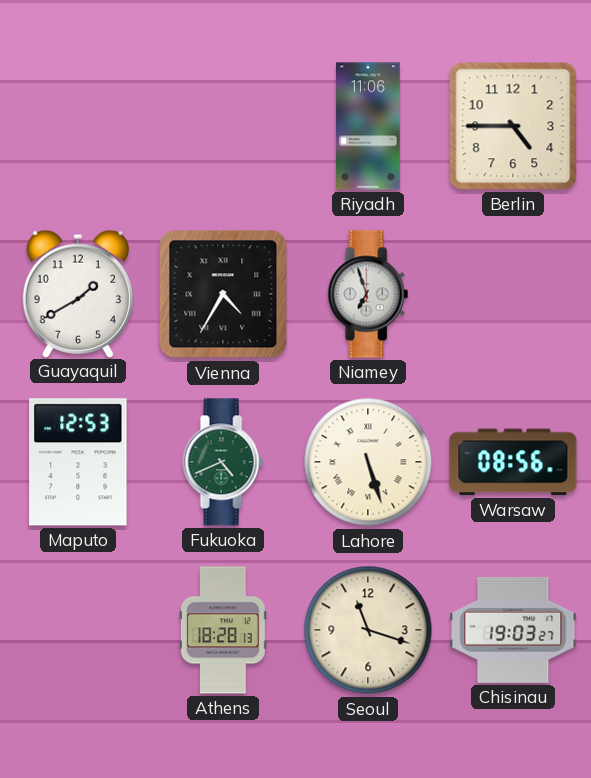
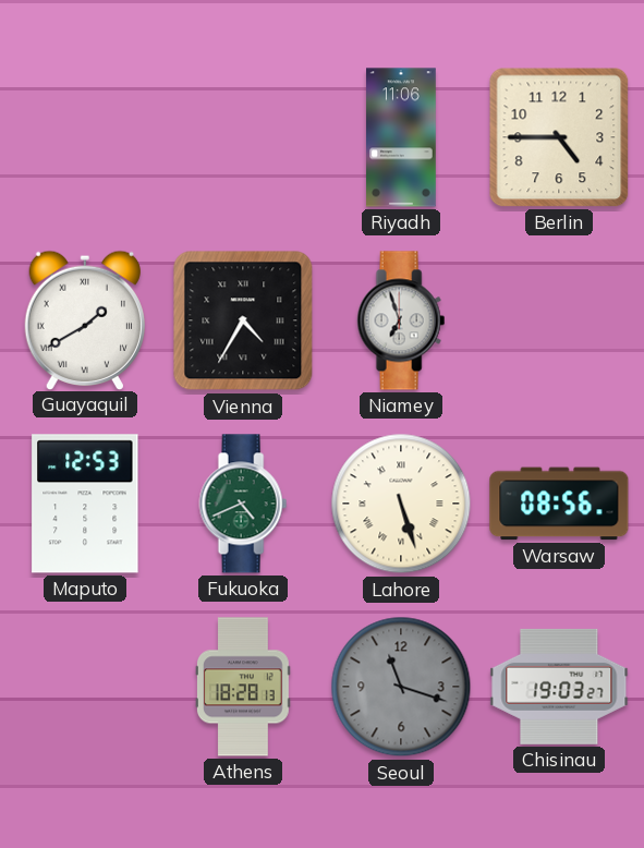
Guayaquil numerals: Arabic -> Roman (84, 319)
Seoul dial: cream -> grey (401, 687)
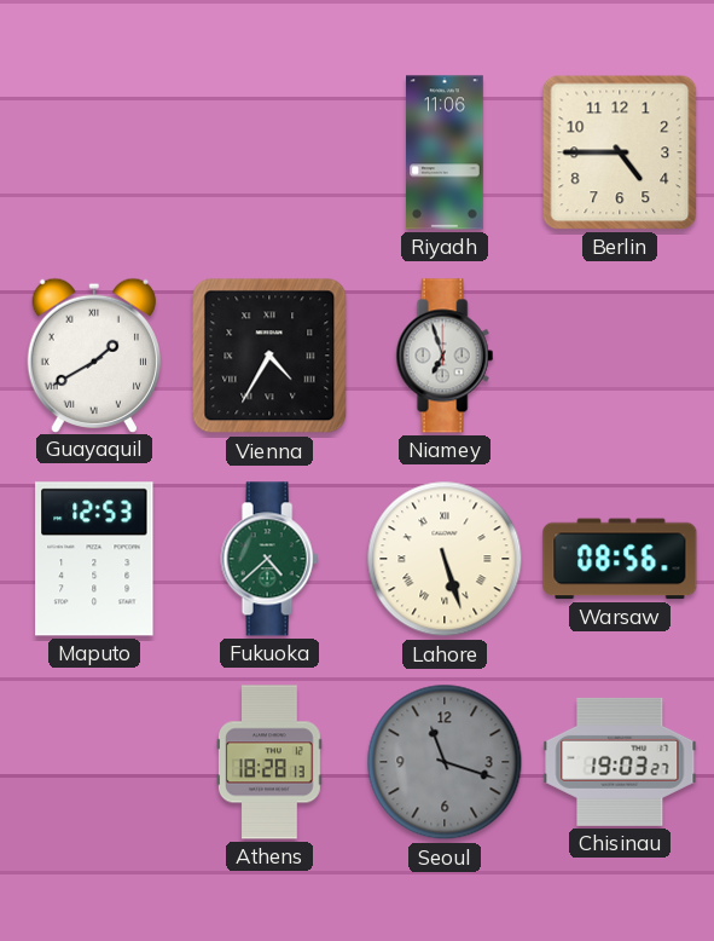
Fukuoka: 4:41 -> 4:38 (269, 559)
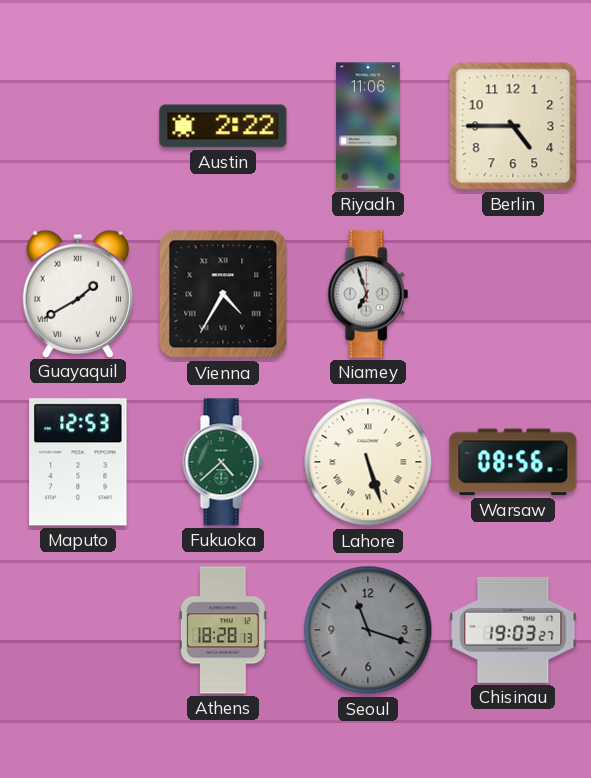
Austin: none -> 2:22 (223, 126)
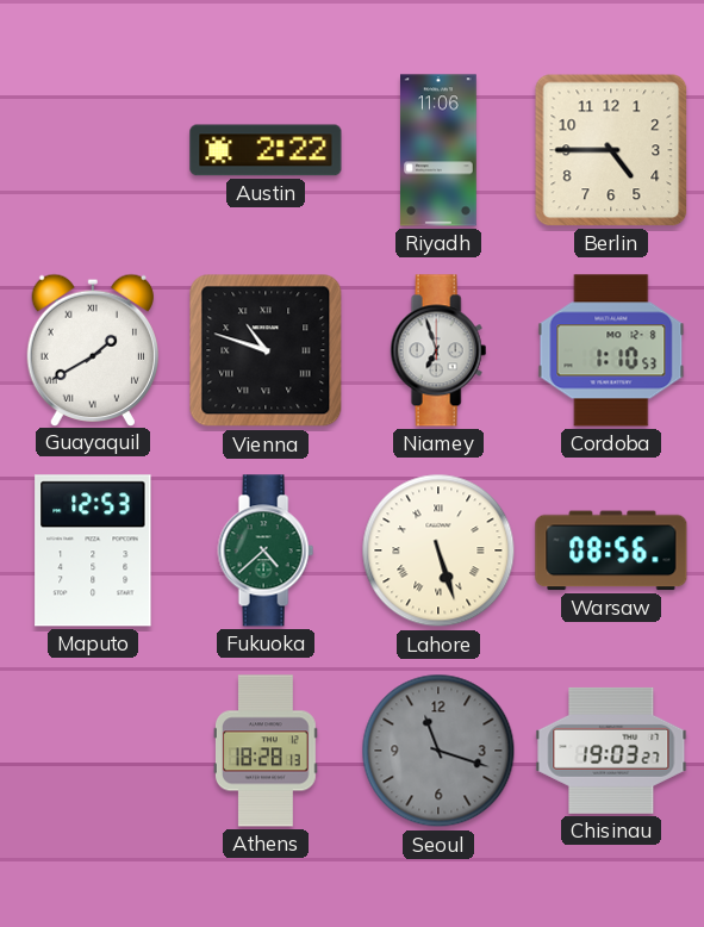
Vienna: 4:35 -> 10:48 (266, 350)
Cordoba: none -> 1:10 (611, 350)
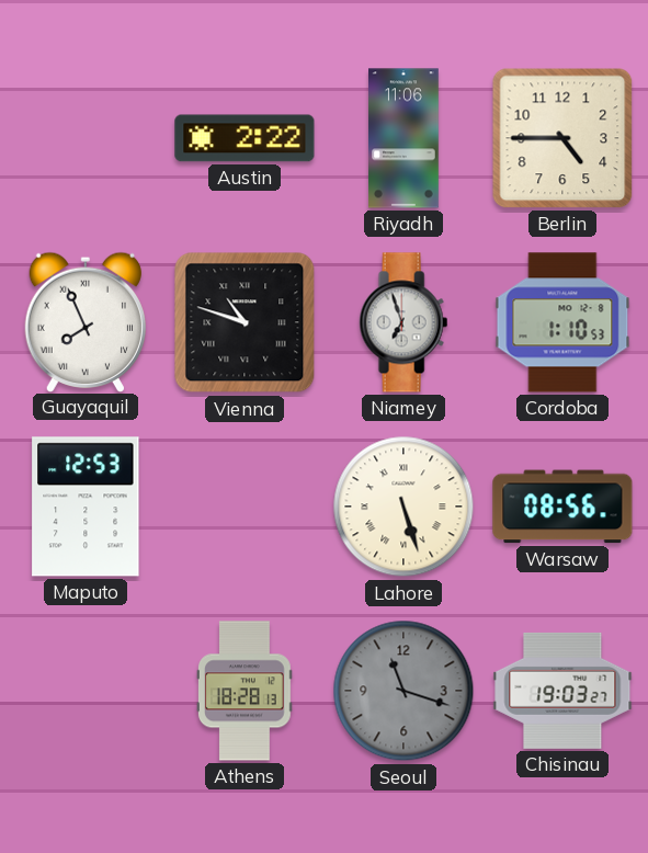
Guayaquil: 1:40 -> 7:56 (84, 321)
Fukuoka: 4:38 -> none (266, 550)
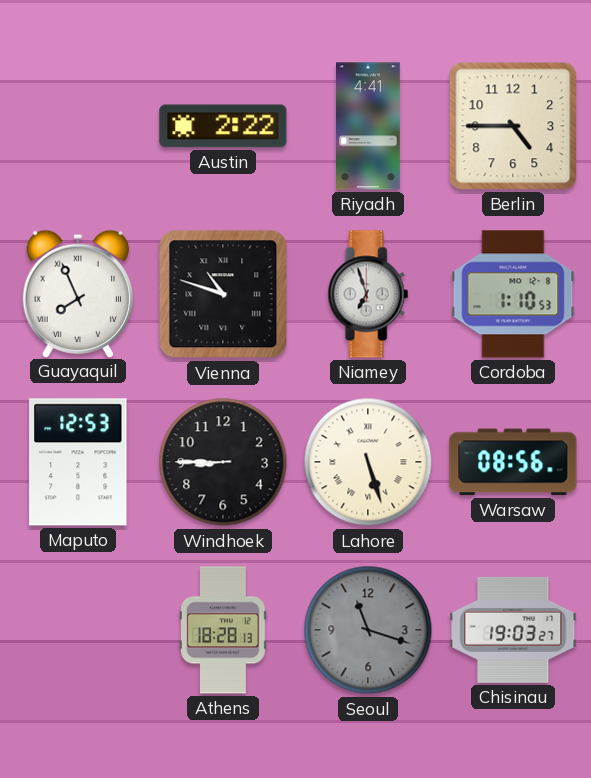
Riyadh: 11:06 -> 4:41 (369, 126)
Windhoek: none -> 8:45 (223, 462)
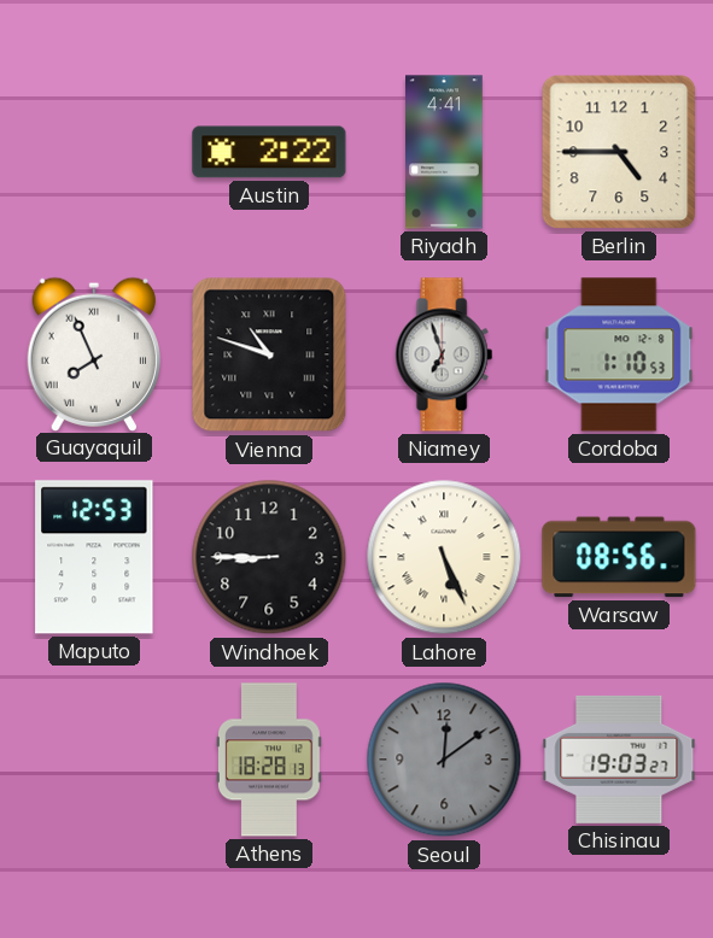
Lahore: 5:27 -> 5:26 (444, 557)
Seoul: 11:18 -> 12:09 (444, 760)
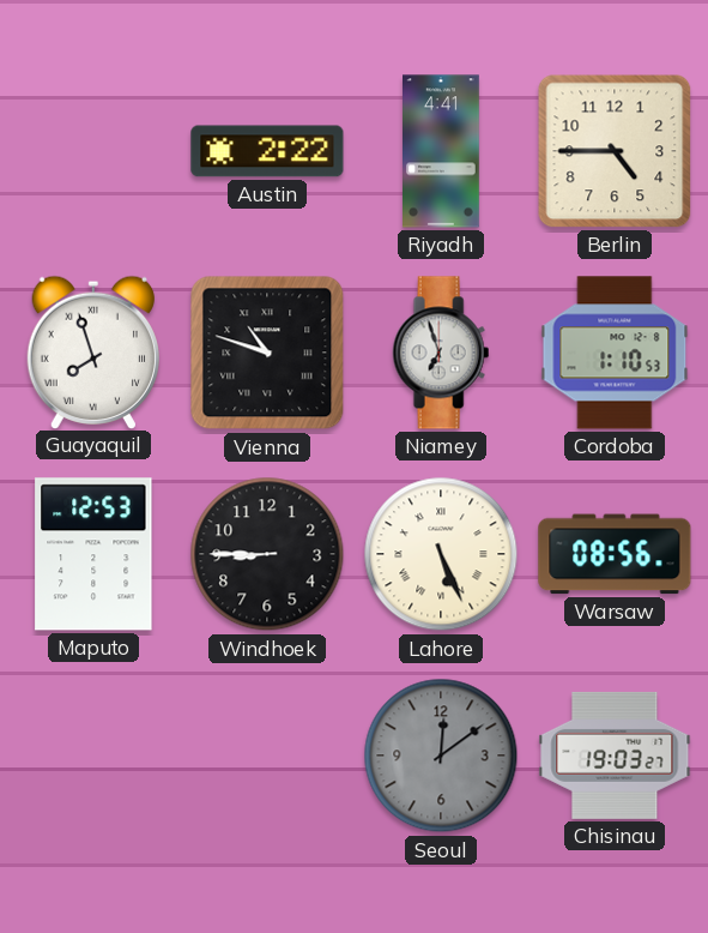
Guayaquil: 7:56 -> 7:57 (92, 351)
Athens: 18:28 -> none (270, 760)
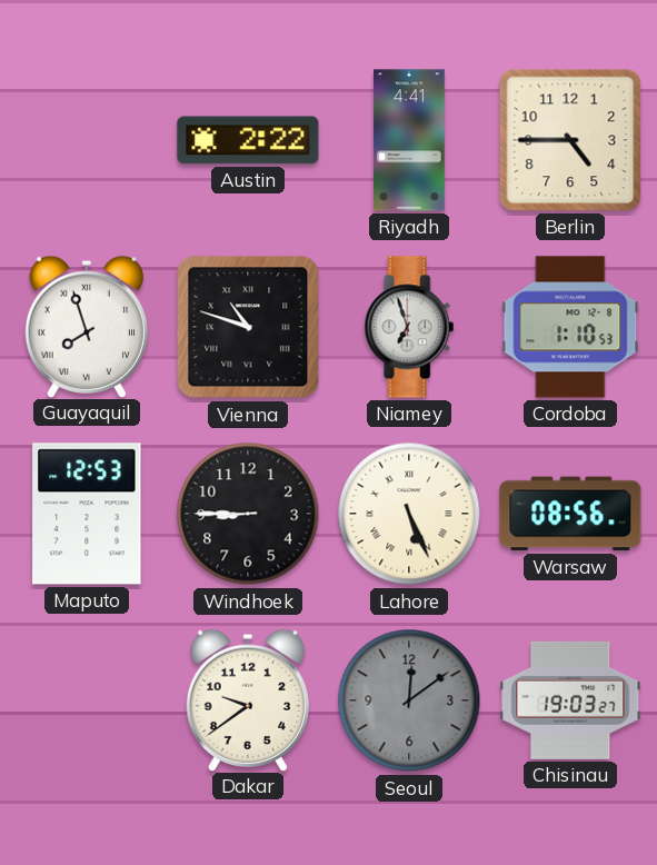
Dakar: none -> 9:39 (247, 699)
